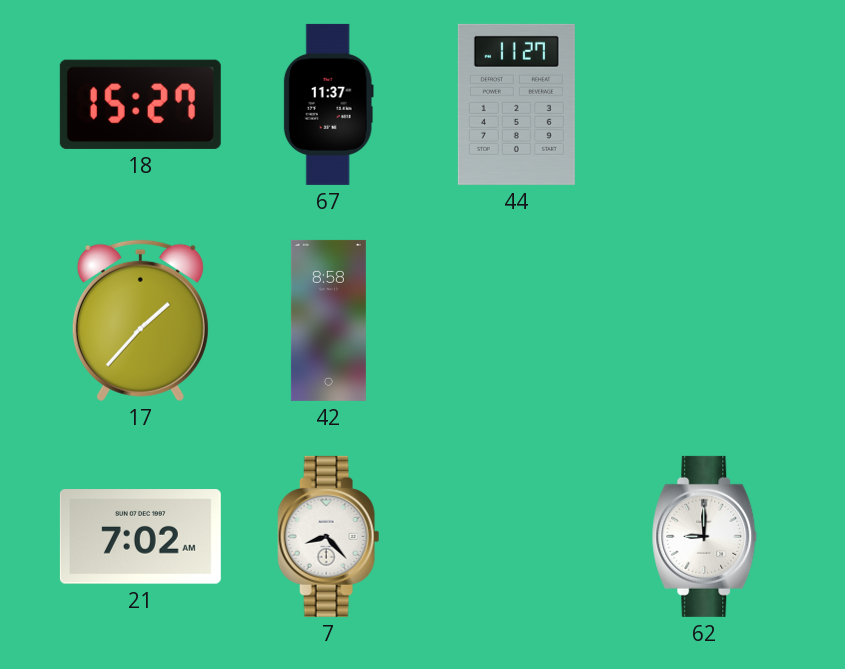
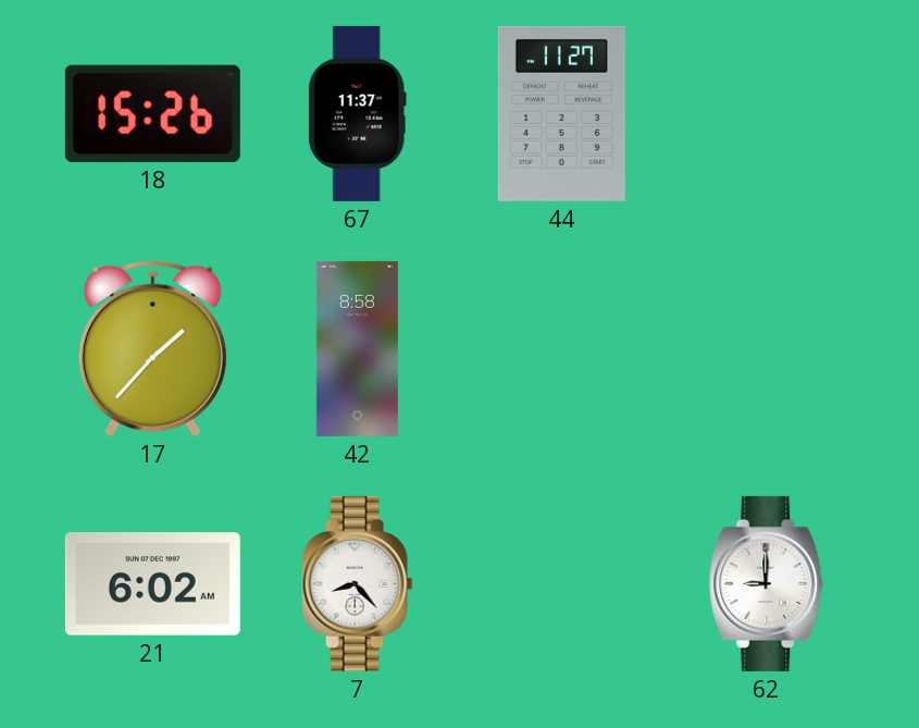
18: 15:27 -> 15:26 (152, 113)
21: 7:02 -> 6:02 (152, 584)
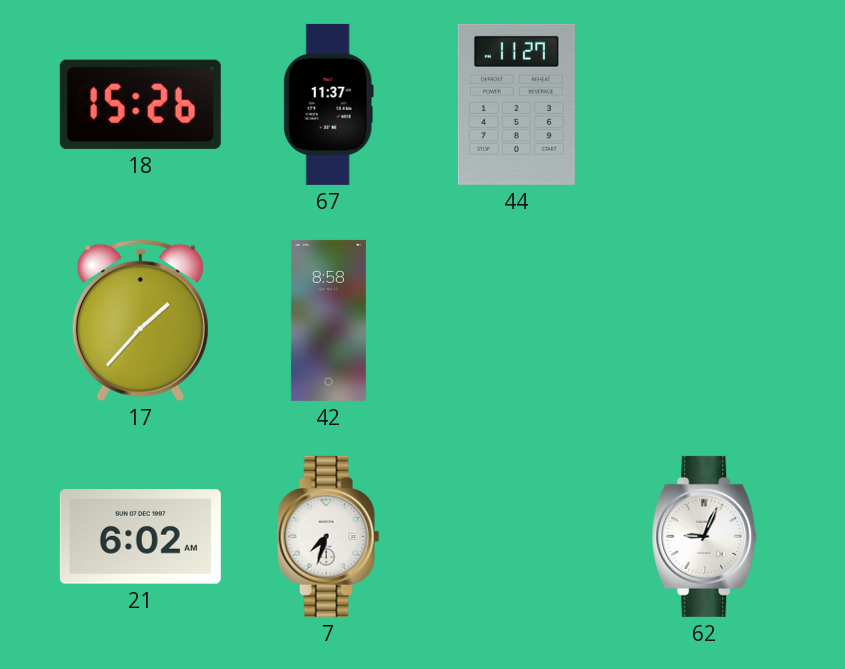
7: 8:23 -> 7:33 (329, 536)
62: 9:00 -> 9:04 (705, 536)
